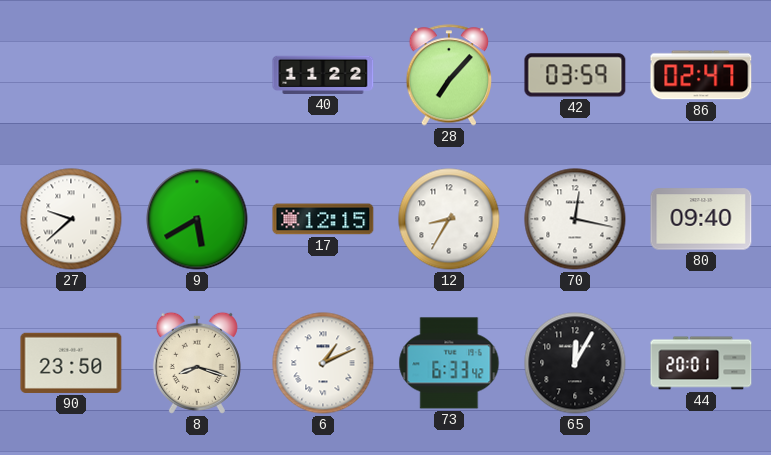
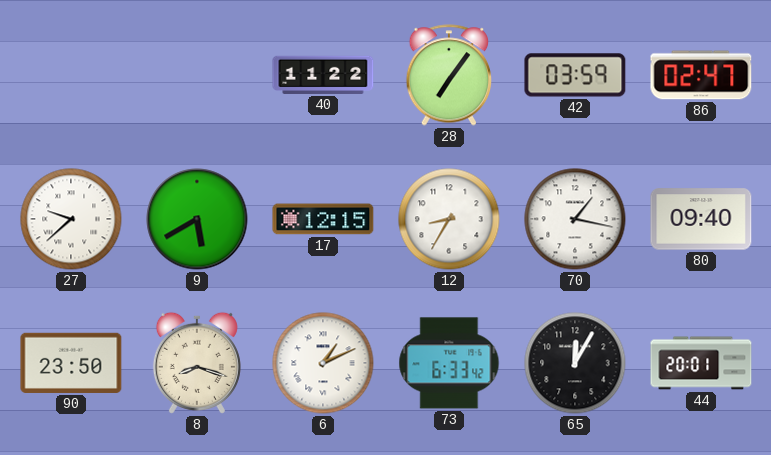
28: 7:07 -> 7:06 (449, 75)
70: 12:17 -> 1:17 (575, 219)
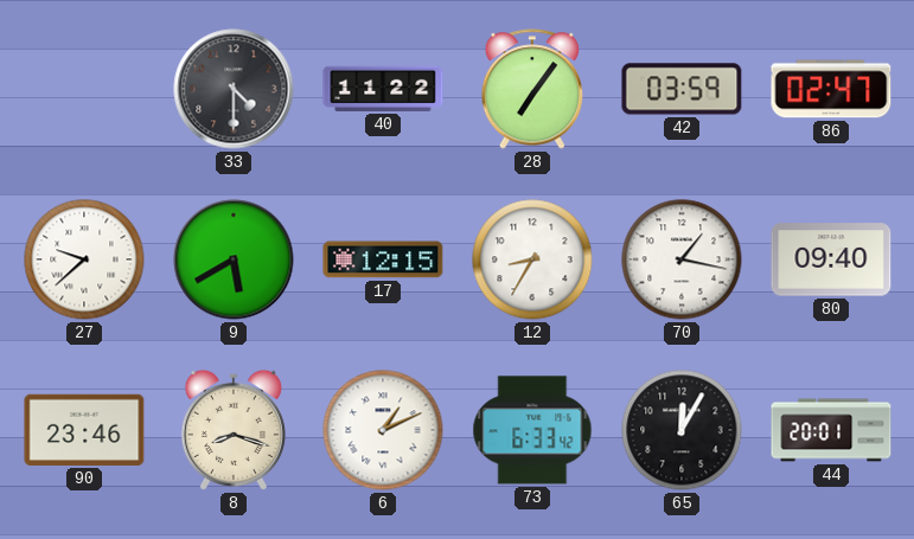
33: none -> 4:30 (234, 89)
90: 23:50 -> 23:46 (84, 430)
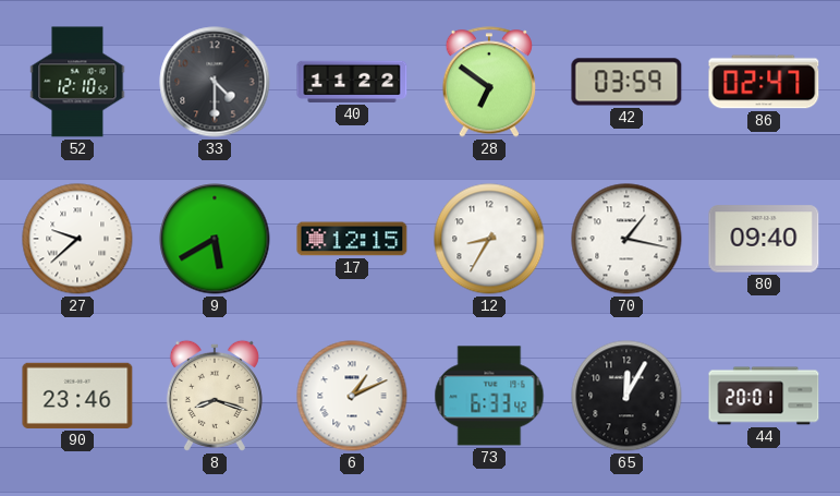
52: none -> 12:10 (77, 82)
28: 7:06 -> 6:51 (489, 82)
